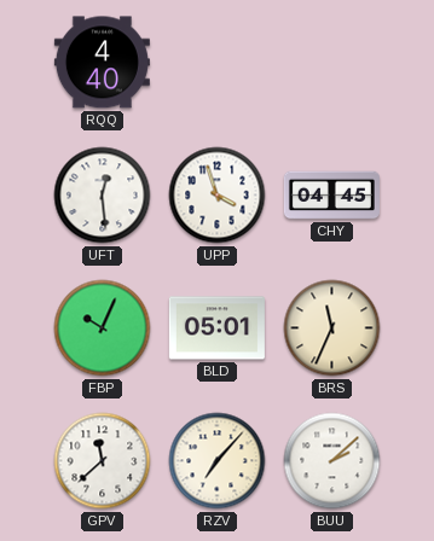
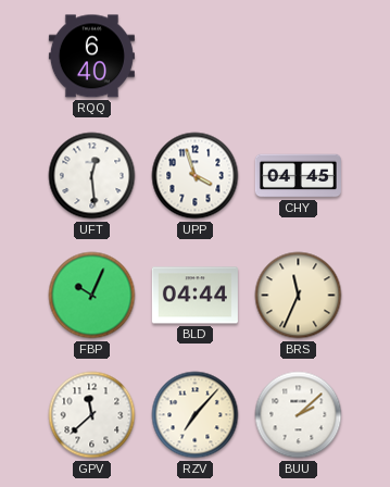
RQQ: 4:40 -> 6:40 (91, 57)
BLD: 05:01 -> 04:44 (194, 296)
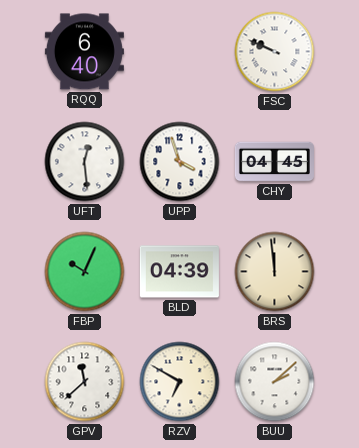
FSC: none -> 9:49 (275, 52)
BLD: 04:44 -> 04:39 (179, 272)
BRS: 11:34 -> 11:59 (275, 272)
RZV: 7:07 -> 6:50 (180, 382)
